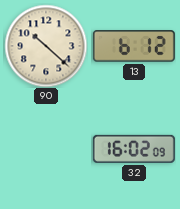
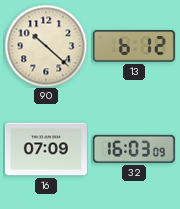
16: none -> 07:09 (46, 149)
32: 16:02 -> 16:03 (134, 149)
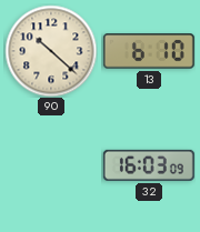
13: 6:12 -> 6:10 (149, 51)
16: 07:09 -> none (46, 149)
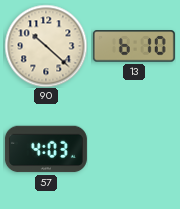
57: none -> 4:03 (46, 149)
32: 16:03 -> none (149, 165)
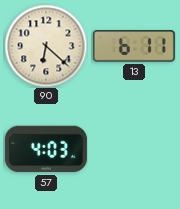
90: 10:22 -> 6:22 (46, 46)
13: 6:10 -> 6:11 (134, 46)
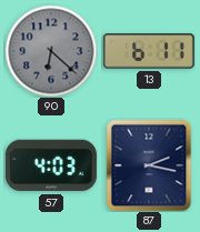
90 dial: cream -> grey (51, 51)
87: none -> 2:17 (149, 165)
